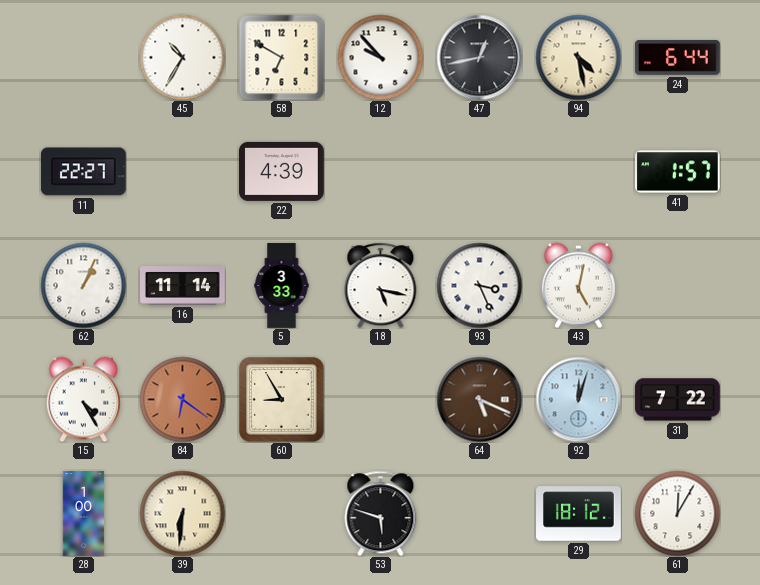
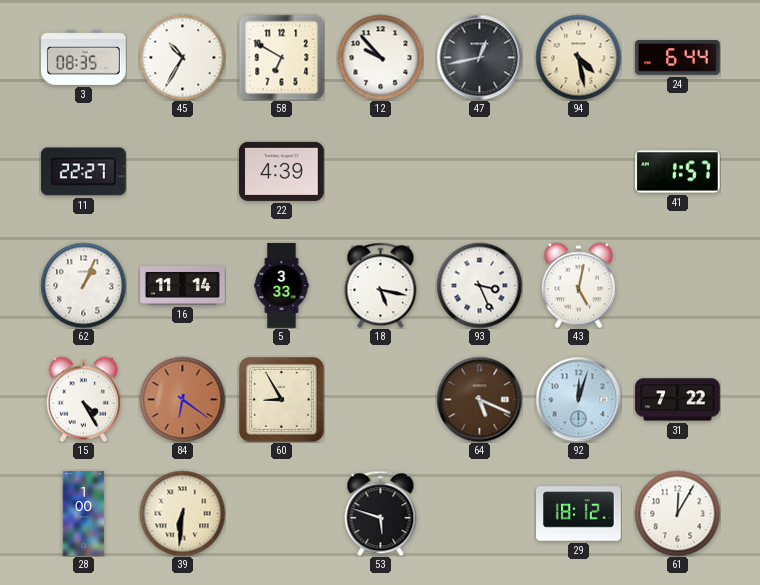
3: none -> 08:35 (84, 57)
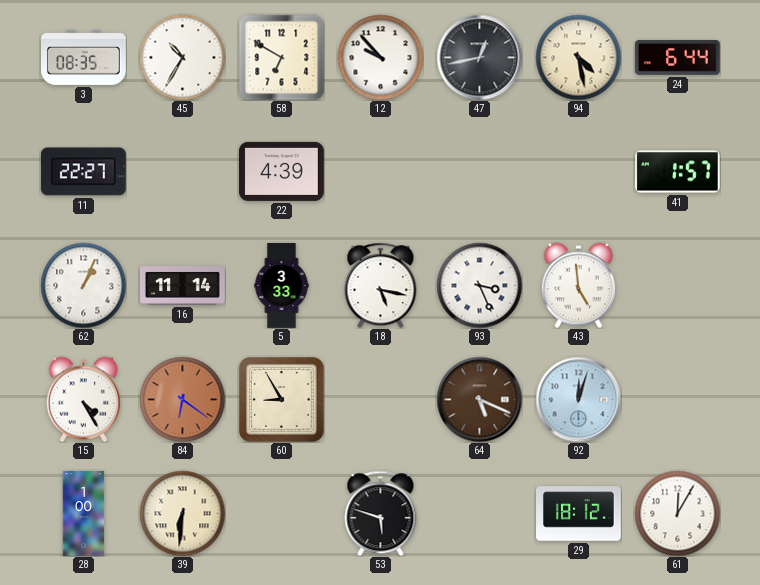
43: 5:02 -> 4:59 (578, 285)
31: 7:22 -> none (678, 400)
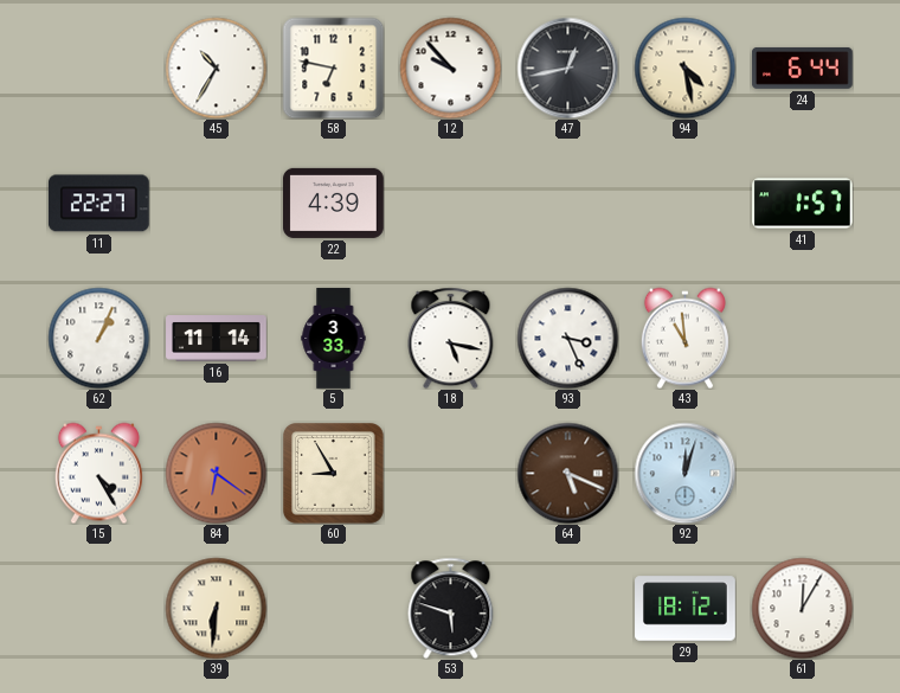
3: 08:35 -> none (84, 57)
58: 6:50 -> 6:47 (333, 68)
43: 4:59 -> 10:59 (684, 338)
28: 1:00 -> none (84, 514)
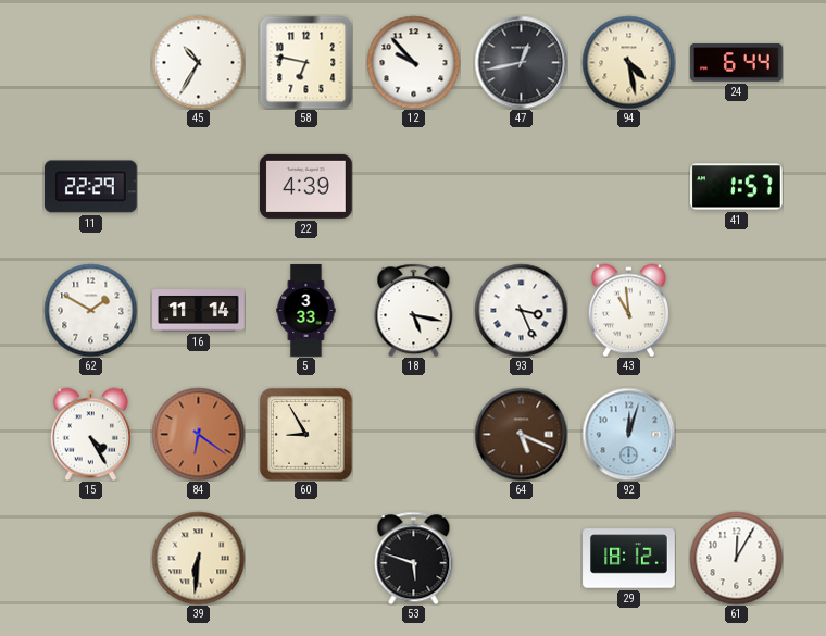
11: 22:27 -> 22:29 (90, 187)
62: 1:04 -> 1:50 (90, 310)
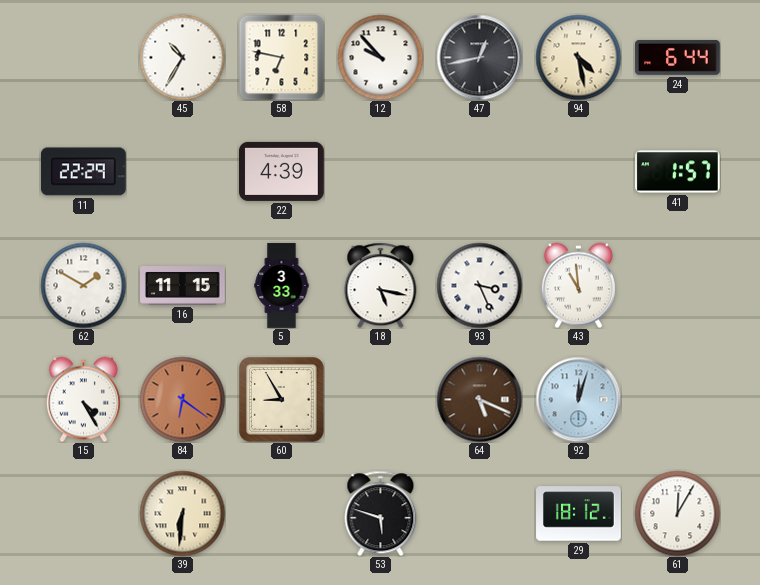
16: 11:14 -> 11:15 (183, 286)
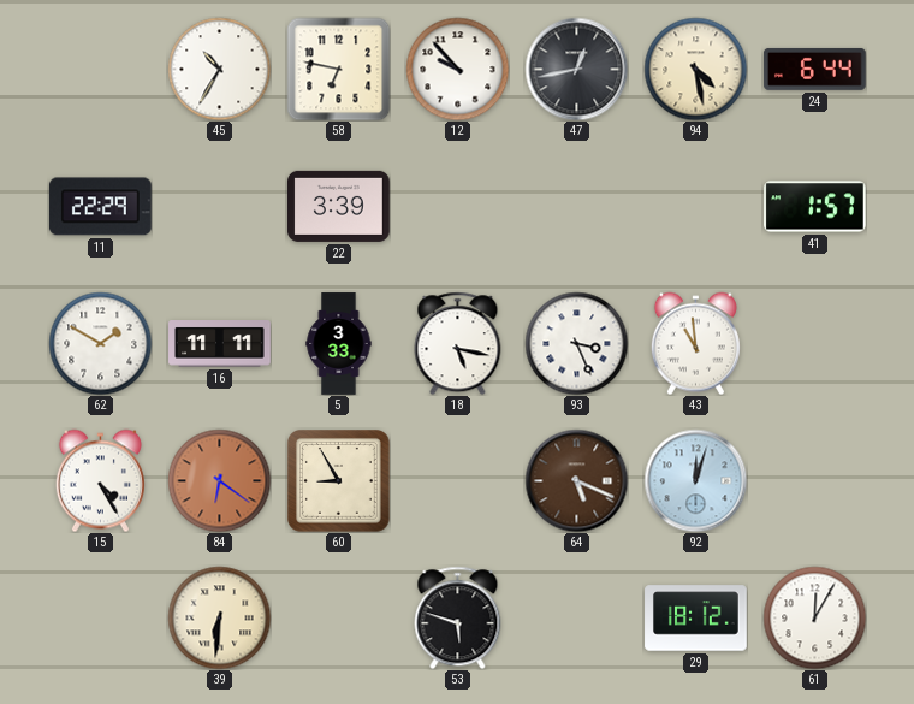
22: 4:39 -> 3:39 (339, 206)
16: 11:15 -> 11:11 (220, 344)
